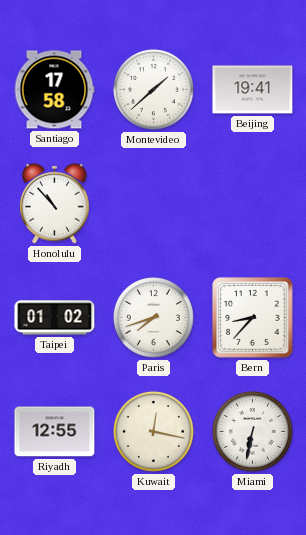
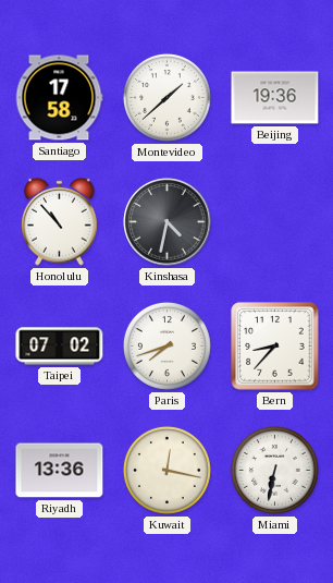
Beijing: 19:41 -> 19:36 (275, 98)
Kinshasa: none -> 4:32 (168, 222)
Taipei: 01:02 -> 07:02 (60, 347)
Riyadh: 12:55 -> 13:36 (60, 471)
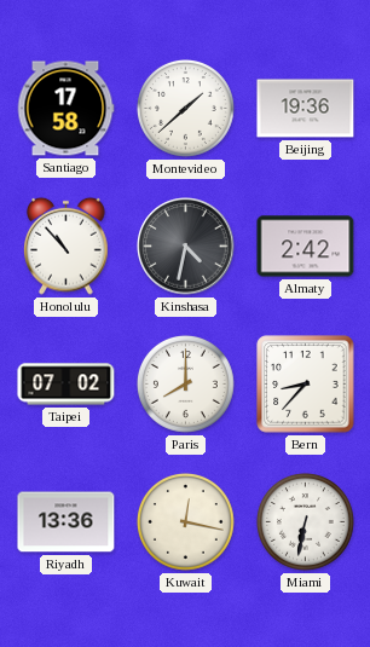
Almaty: none -> 2:42 (306, 247)
Paris: 7:42 -> 8:00 (185, 383)
